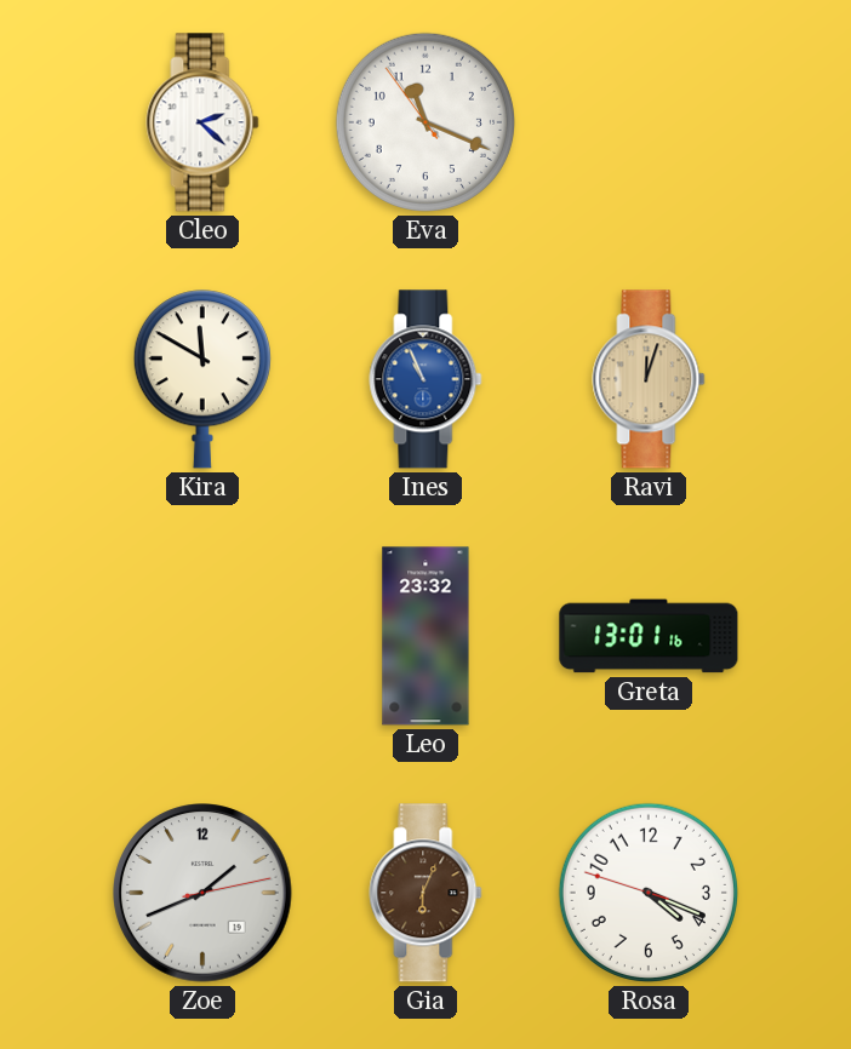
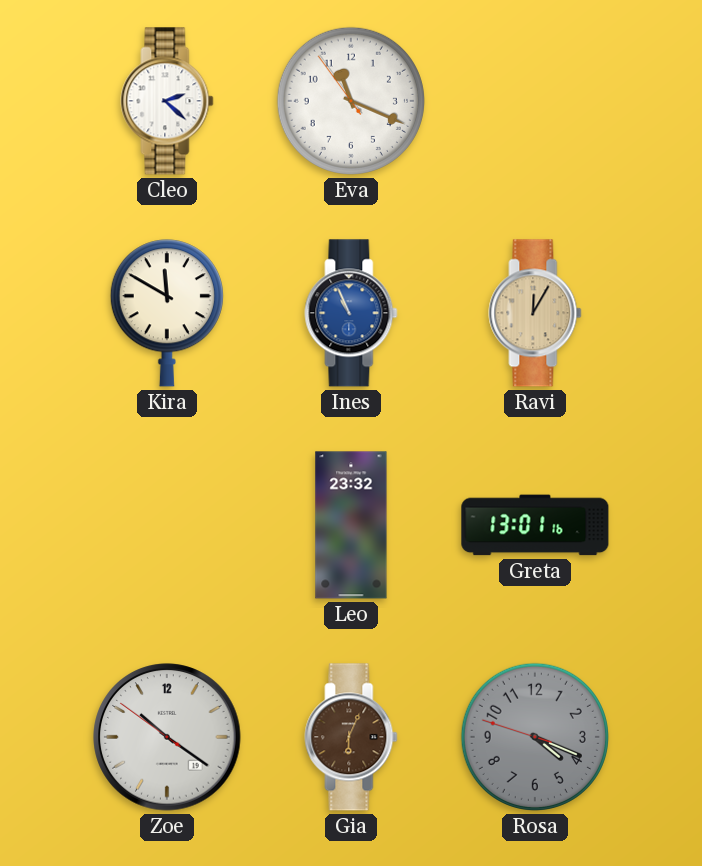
Ravi: 12:03 -> 12:05 (535, 313)
Zoe: 1:41 -> 10:20 (167, 737)
Rosa dial: white -> grey (535, 737)
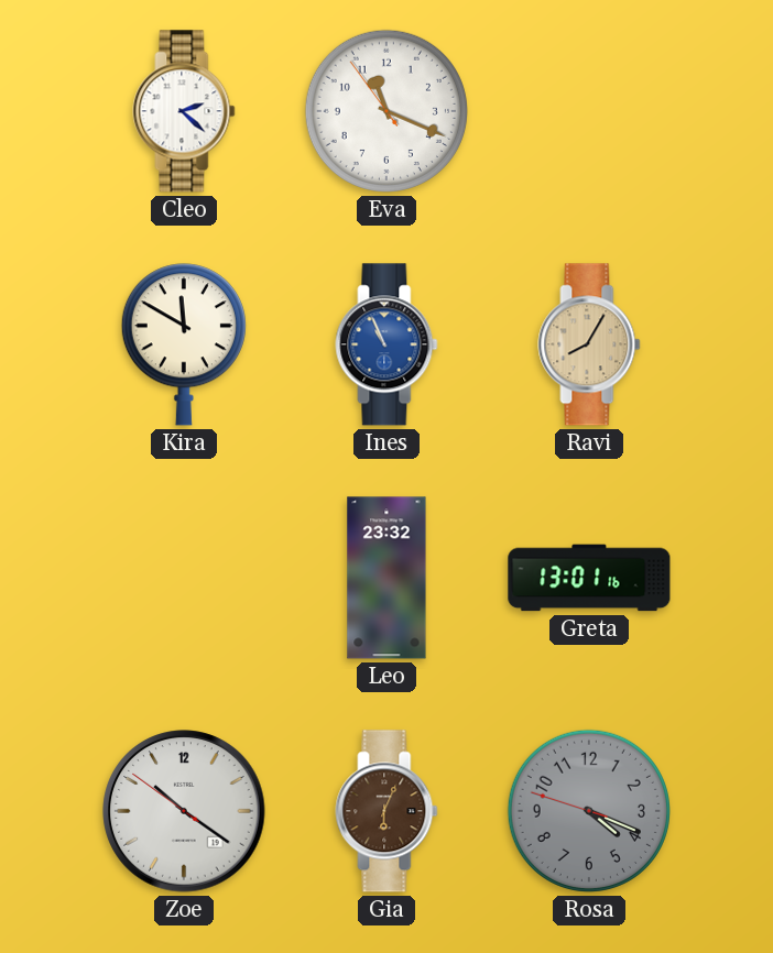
Ravi: 12:05 -> 8:05 (589, 344)
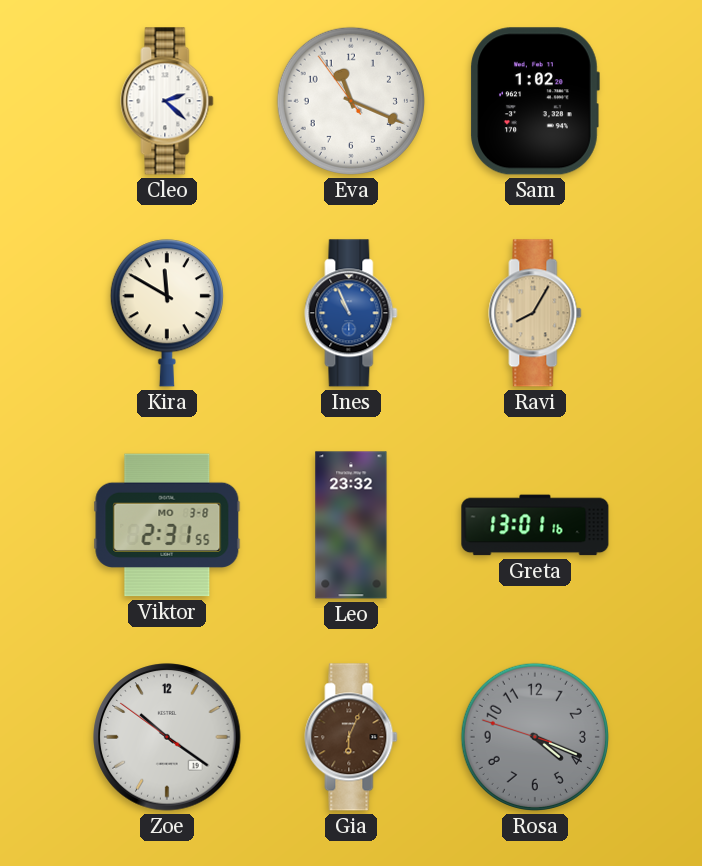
Sam: none -> 1:02 (535, 101)
Viktor: none -> 2:31 (167, 525)
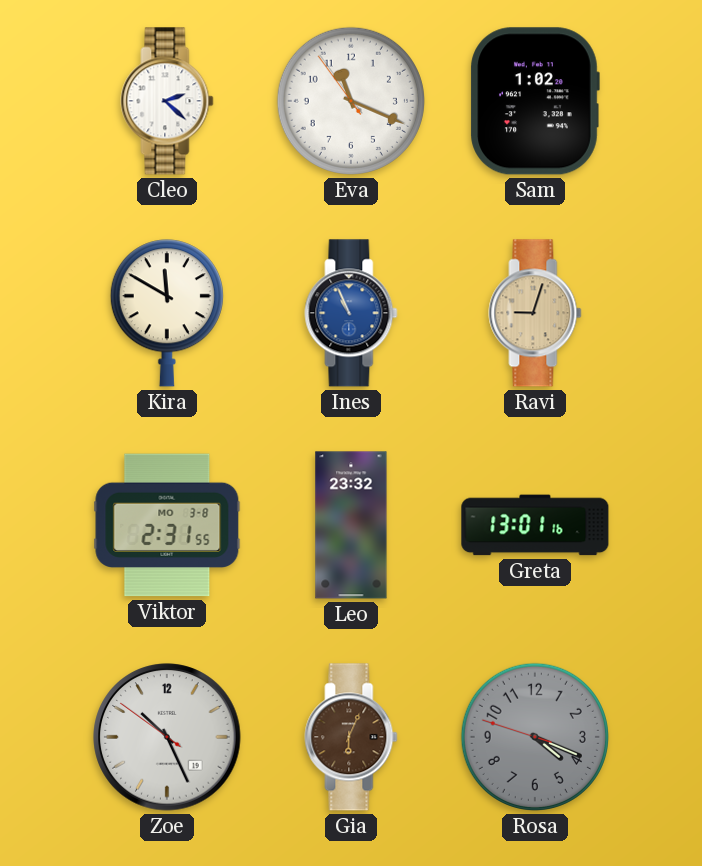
Ravi: 8:05 -> 9:03 (535, 313)
Zoe: 10:20 -> 10:25 (167, 737)
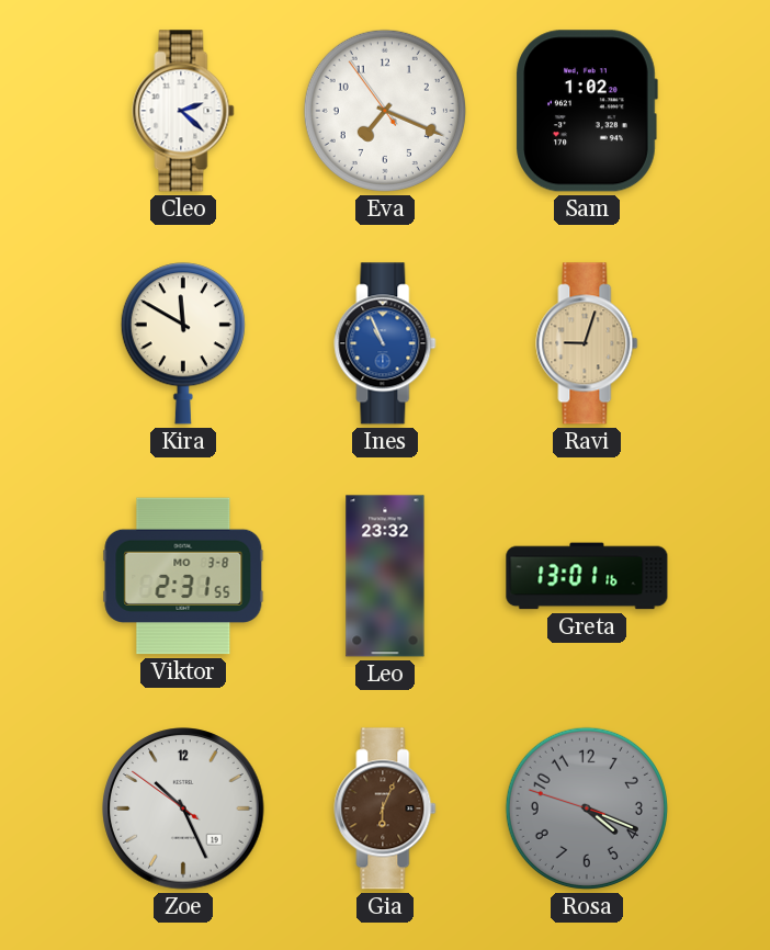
Eva: 11:18 -> 7:18 (385, 111)
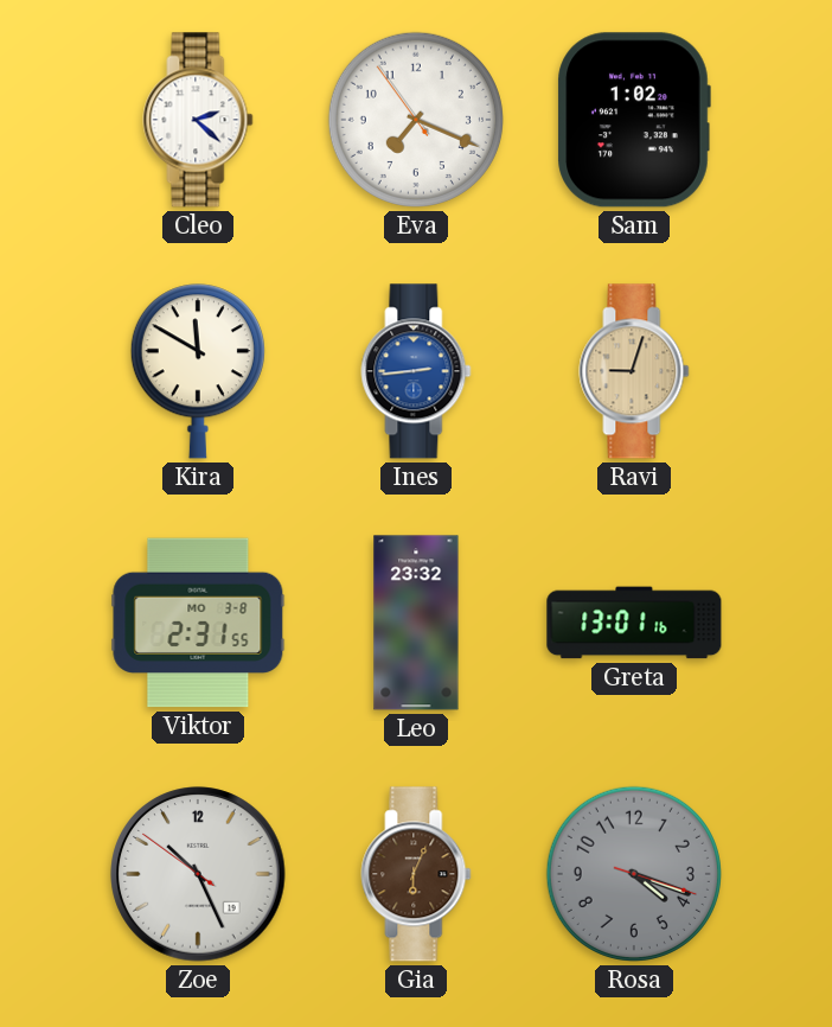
Ines: 10:56 -> 2:44 (416, 371)
Rosa: 4:18:48 -> 4:18:18 (634, 874)
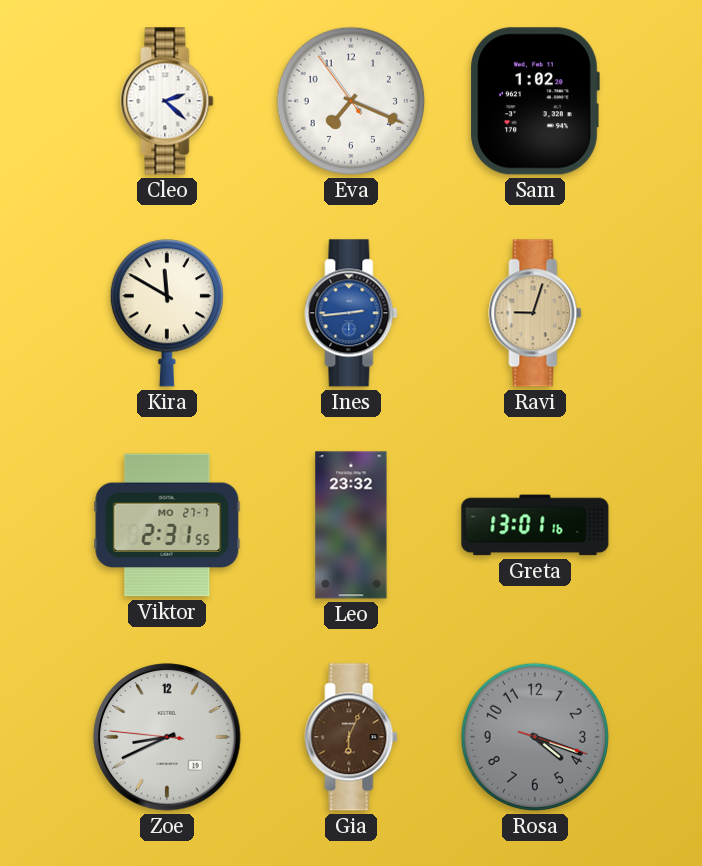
Viktor date: MO 3-8 -> MO 27-7 (167, 525)
Zoe: 10:25 -> 8:40 (167, 737)
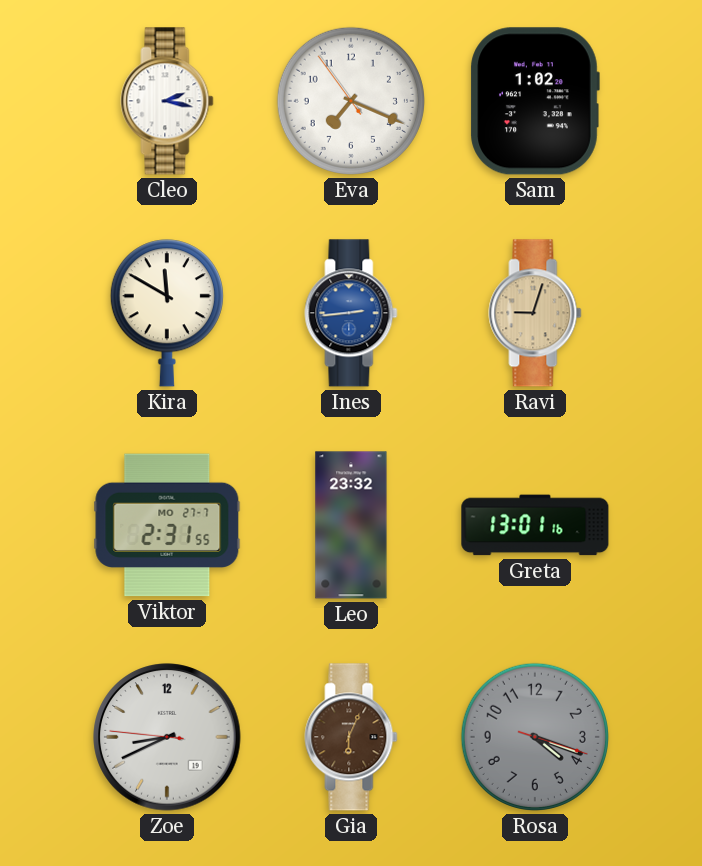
Cleo: 2:22 -> 2:17 (167, 101)
